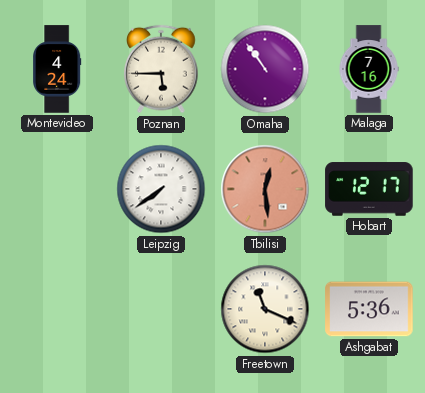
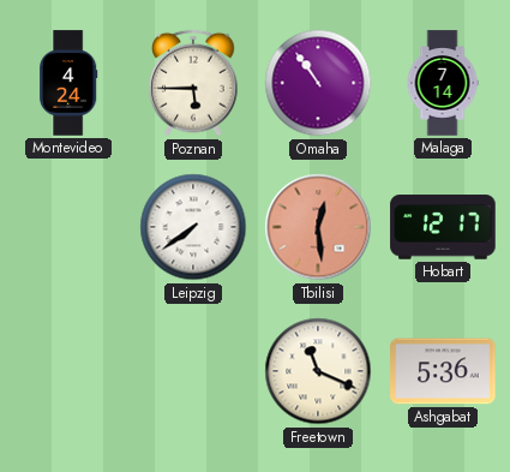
Malaga: 7:16 -> 7:14 (443, 83)
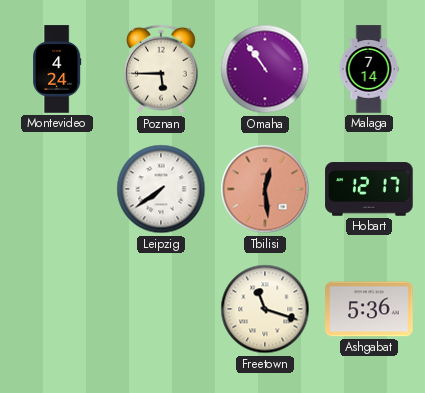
Freetown: 11:19 -> 11:18 (265, 309)
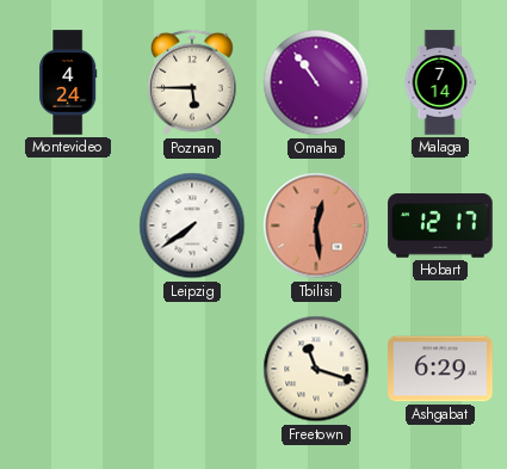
Ashgabat: 5:36 -> 6:29 (440, 369)
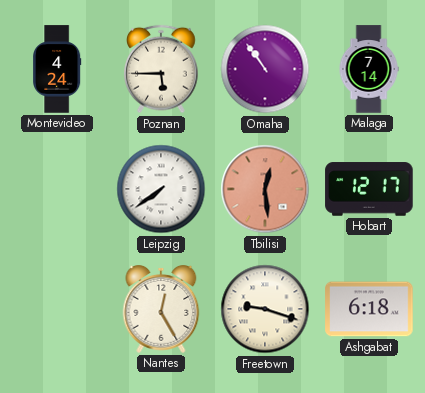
Nantes: none -> 12:25 (161, 310)
Freetown: 11:18 -> 9:18 (265, 309)
Ashgabat: 6:29 -> 6:18 (369, 309)
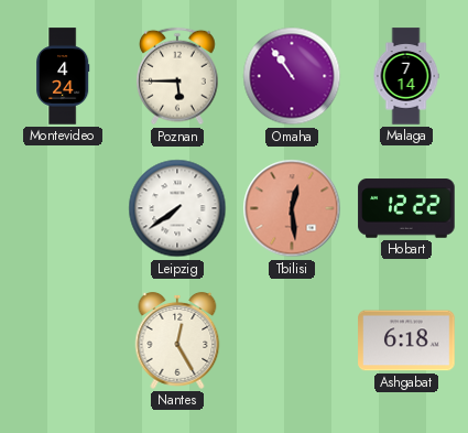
Hobart: 12:17 -> 12:22 (406, 208)
Freetown: 9:18 -> none (265, 309)
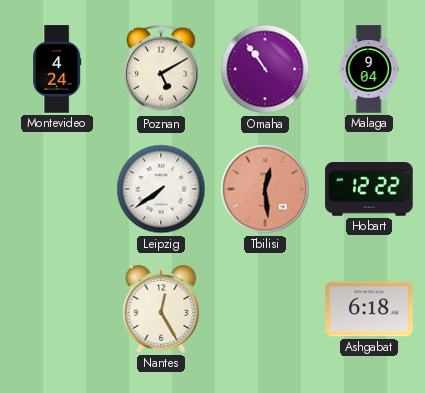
Poznan: 5:45 -> 5:10 (162, 69)
Malaga: 7:14 -> 9:04 (369, 69)
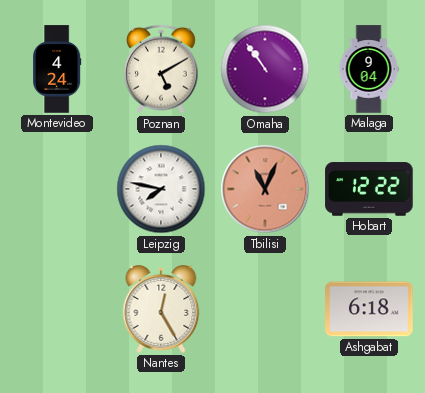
Leipzig: 7:39 -> 7:47 (161, 189)
Tbilisi: 12:29 -> 11:04 (265, 189)
